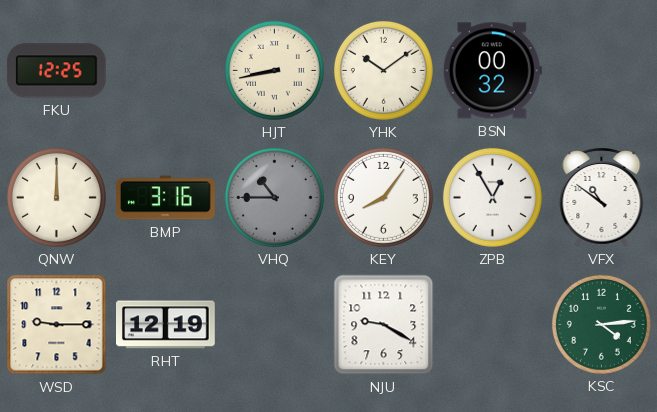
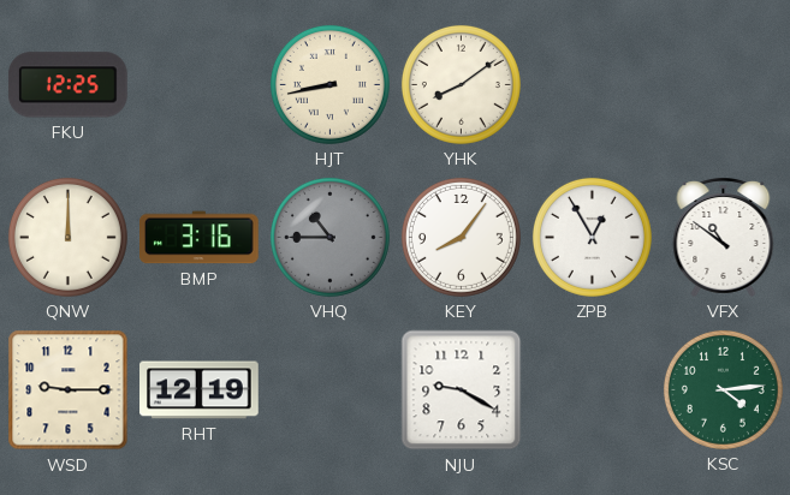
YHK: 10:09 -> 8:09 (461, 84)
BSN: 00:32 -> none (492, 71)
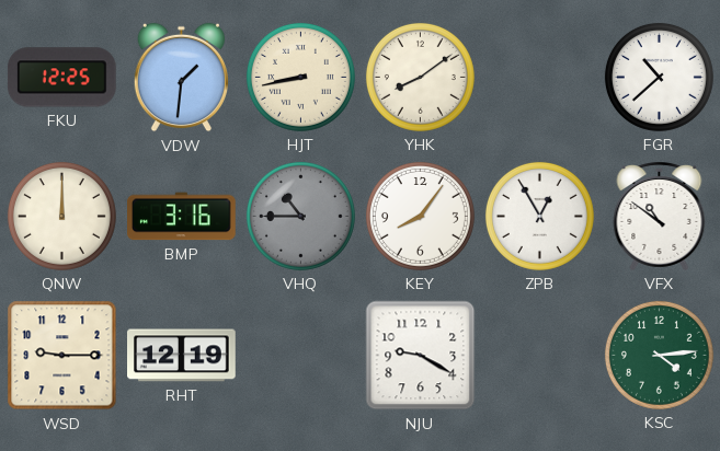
VDW: none -> 1:31 (181, 78)
FGR: none -> 10:38 (659, 77)
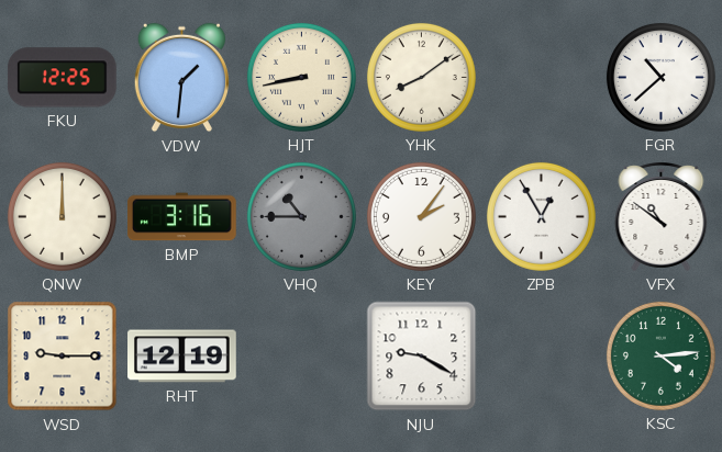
KEY: 8:06 -> 2:06 (421, 216)
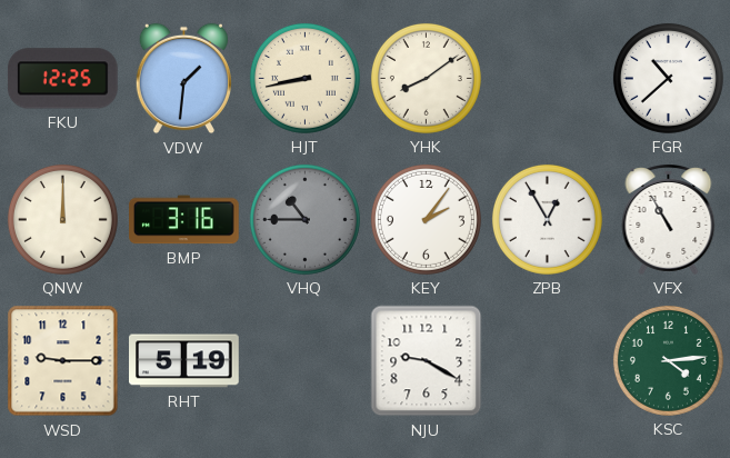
VFX: 10:51 -> 10:55 (669, 220)
RHT: 12:19 -> 5:19 (184, 361)
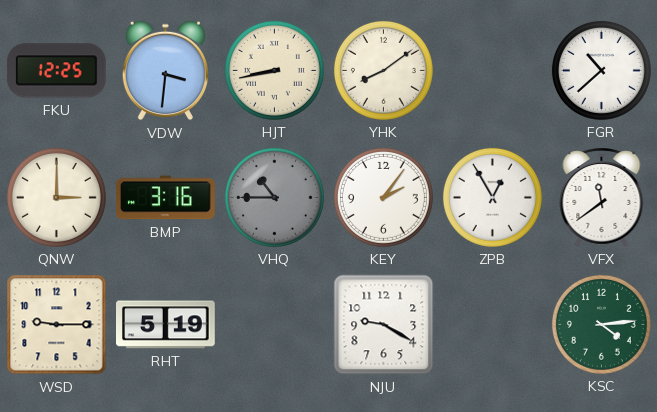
VDW: 1:31 -> 3:31 (165, 71)
QNW: 12:00 -> 3:00 (56, 197)
VFX: 10:55 -> 11:39 (602, 198)
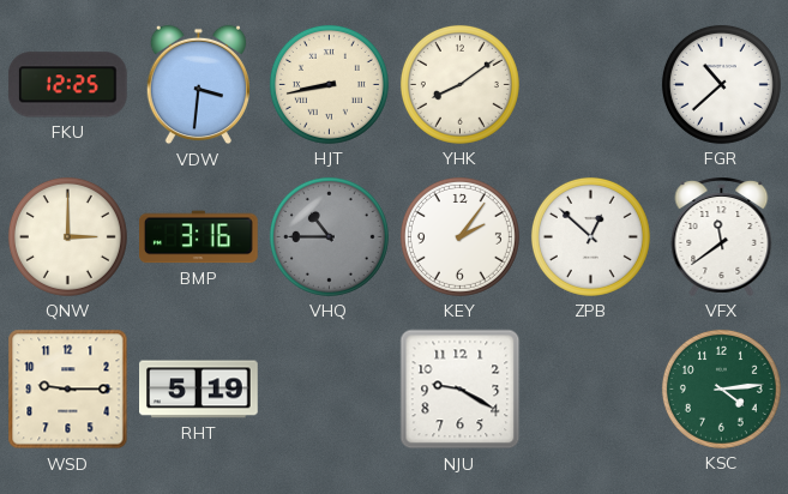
ZPB: 12:55 -> 12:52 (590, 236)
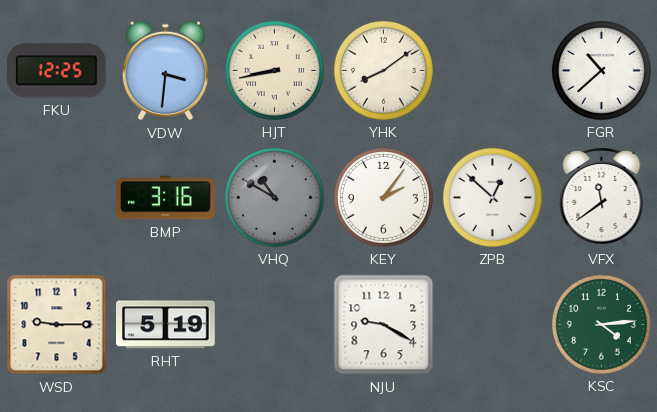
QNW: 3:00 -> none (67, 236)
VHQ: 10:45 -> 10:50 (274, 197)
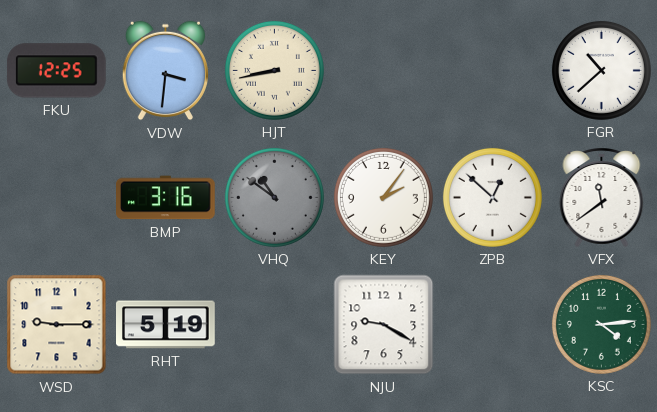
YHK: 8:09 -> none (383, 70)
VHQ: 10:50 -> 10:51 (274, 197)
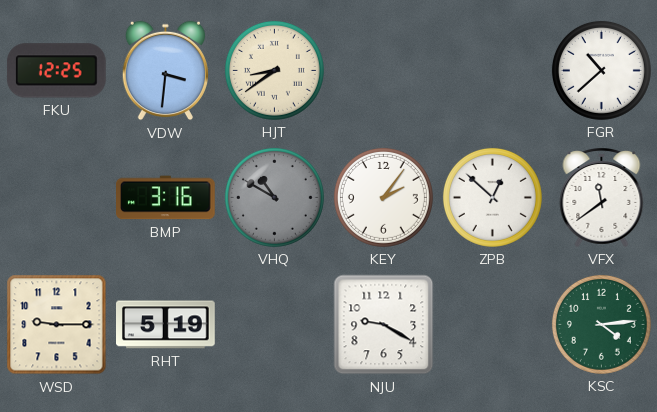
HJT: 8:43 -> 8:39 (274, 70)
VHQ: 10:51 -> 10:50 (274, 197)
